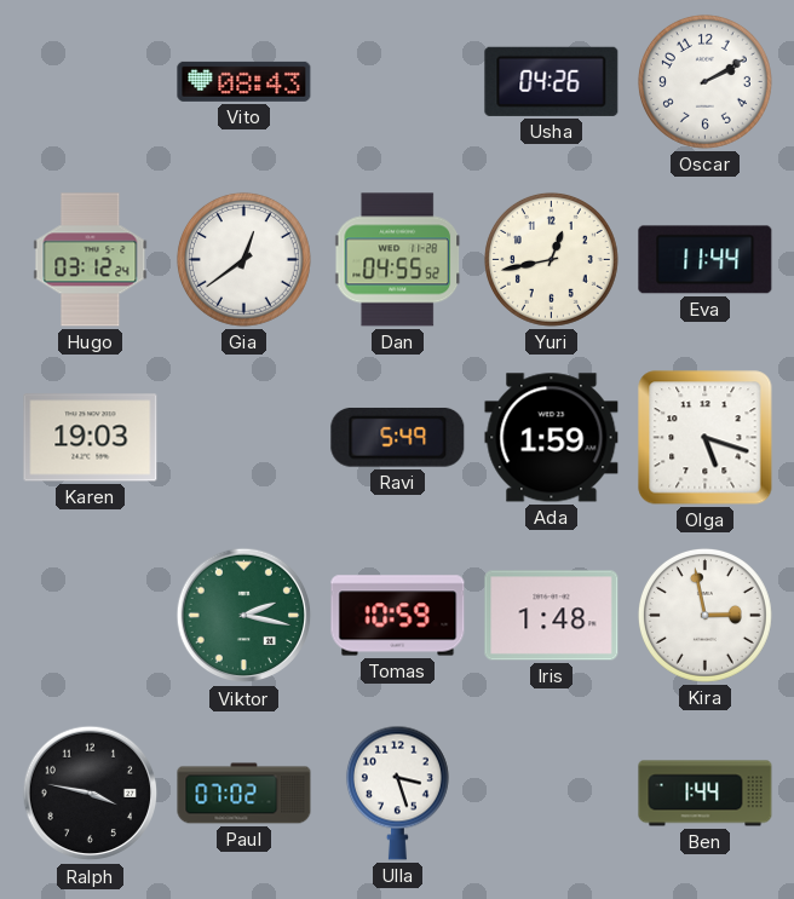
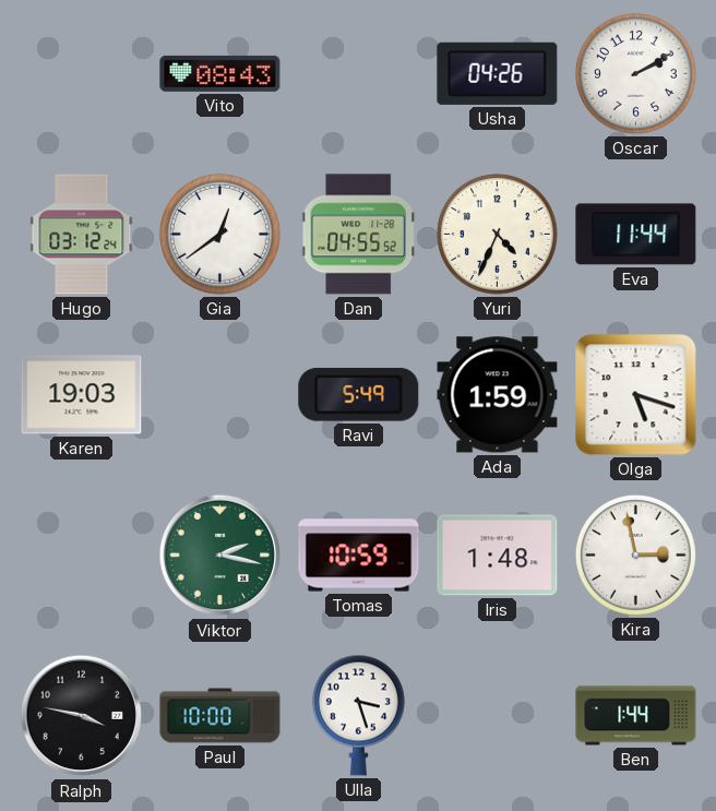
Yuri: 12:43 -> 4:34 (497, 234)
Paul: 07:02 -> 10:00 (220, 716)
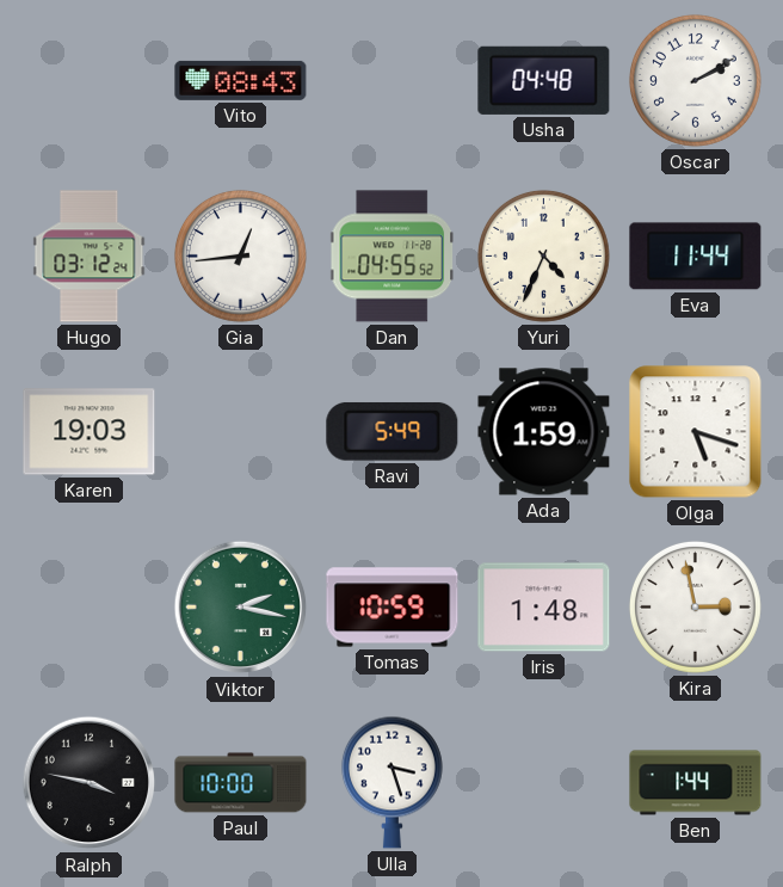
Usha: 04:26 -> 04:48 (544, 80)
Gia: 12:39 -> 12:44 (240, 255)
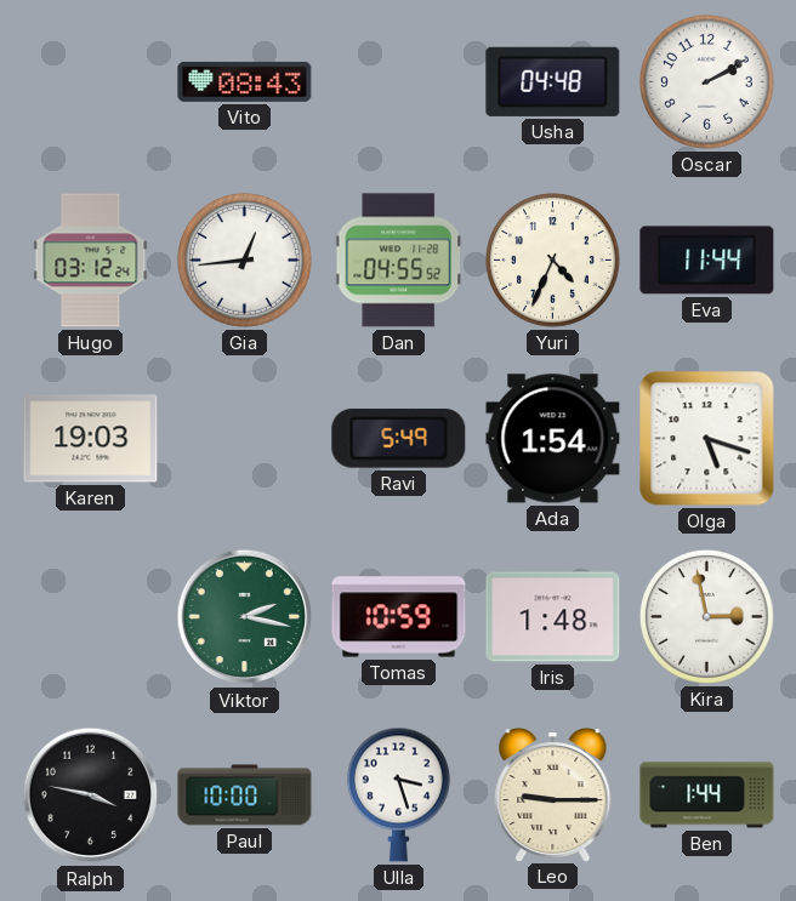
Ada: 1:59 -> 1:54 (553, 439)
Leo: none -> 9:15 (553, 795)
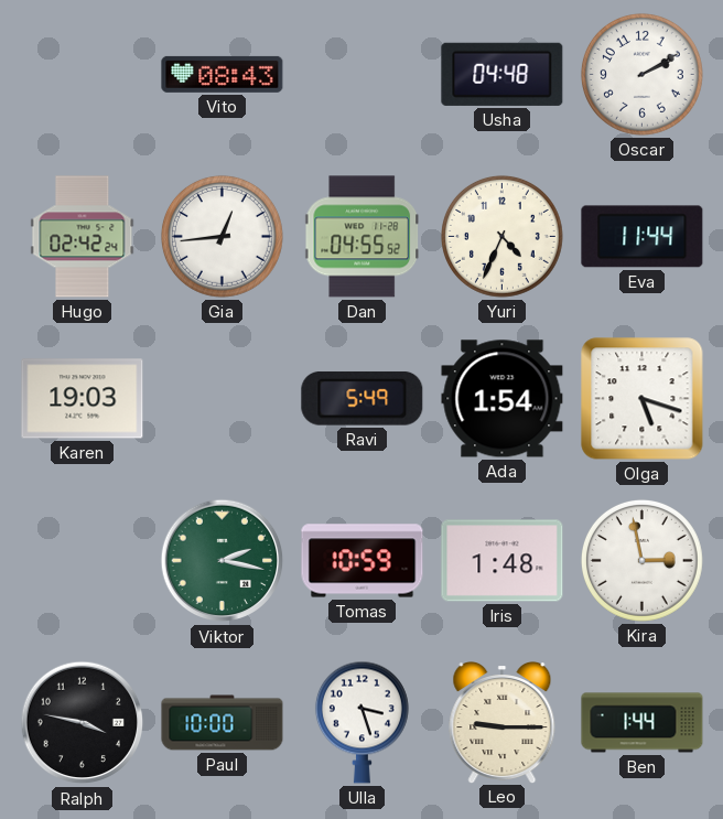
Hugo: 03:12 -> 02:42 (83, 237)
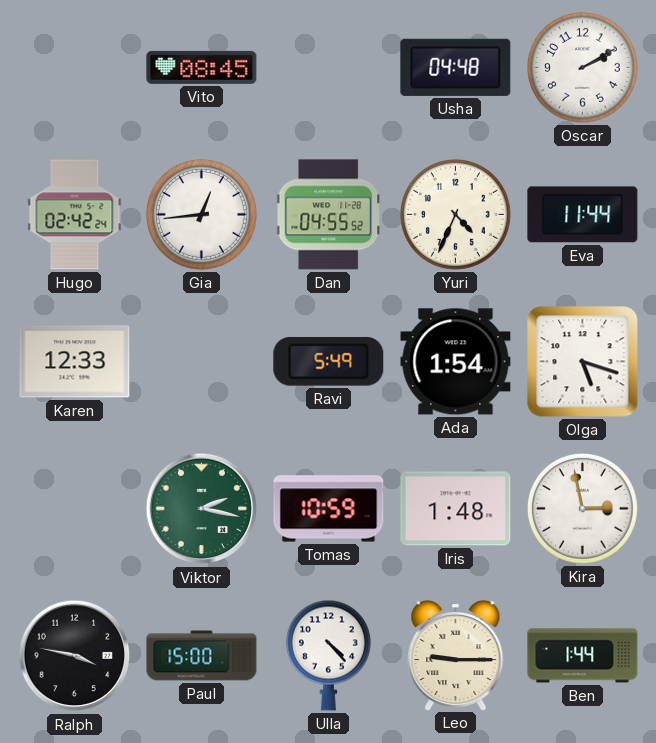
Vito: 08:43 -> 08:45 (202, 67)
Karen: 19:03 -> 12:33 (75, 362)
Paul: 10:00 -> 15:00 (202, 656)
Ulla: 3:27 -> 4:23 (328, 655)
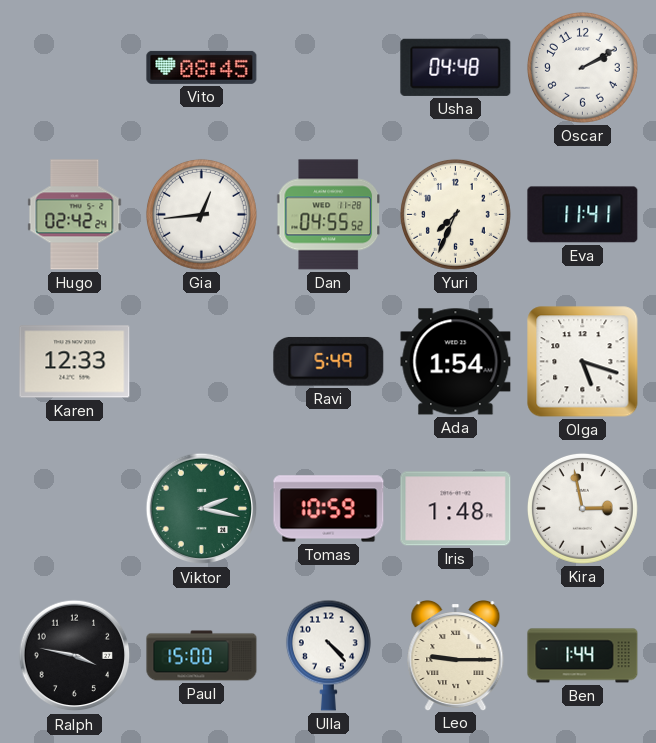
Yuri: 4:34 -> 7:34 (455, 214)
Eva: 11:44 -> 11:41 (583, 215)
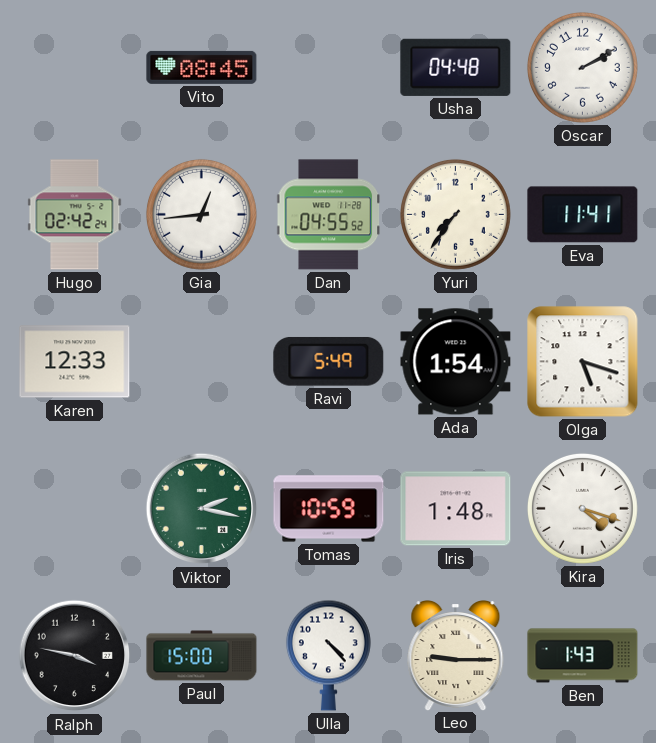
Yuri: 7:34 -> 7:36 (455, 214)
Kira: 2:58 -> 4:18 (582, 508)
Ben: 1:44 -> 1:43 (583, 656)
